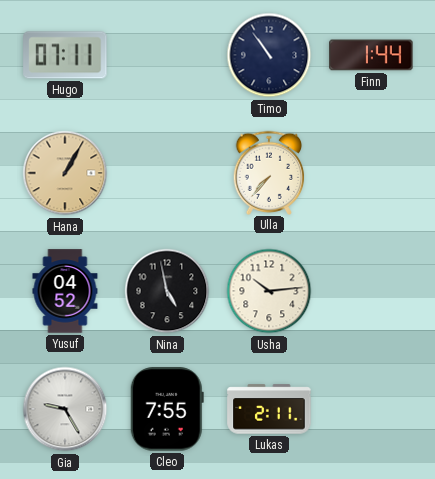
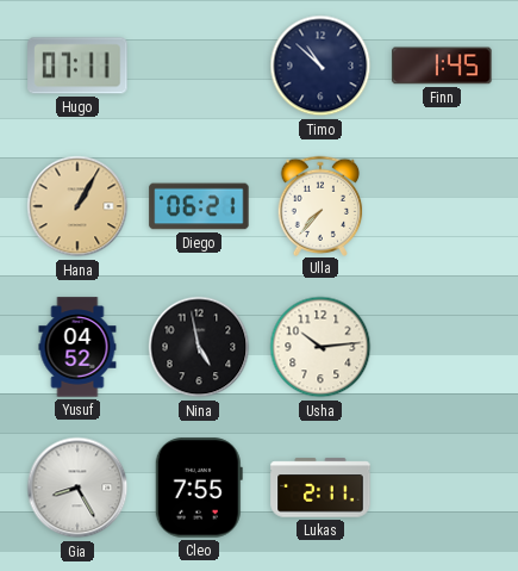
Timo: 10:54 -> 10:52 (320, 66)
Finn: 1:44 -> 1:45 (442, 66)
Diego: none -> 06:21 (199, 206)
Gia: 9:25 -> 8:25 (77, 488)
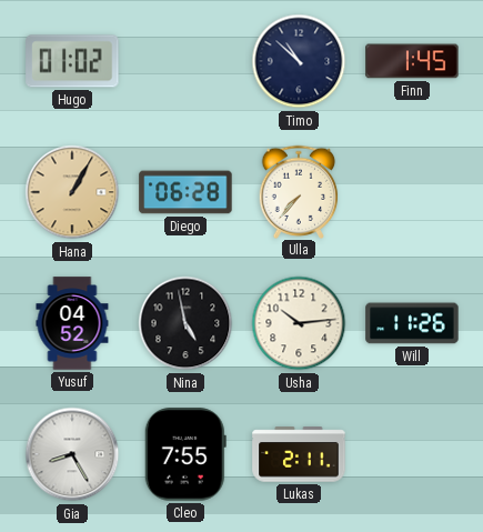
Hugo: 07:11 -> 01:02 (72, 61)
Diego: 06:21 -> 06:28 (185, 192)
Will: none -> 11:26 (412, 323)
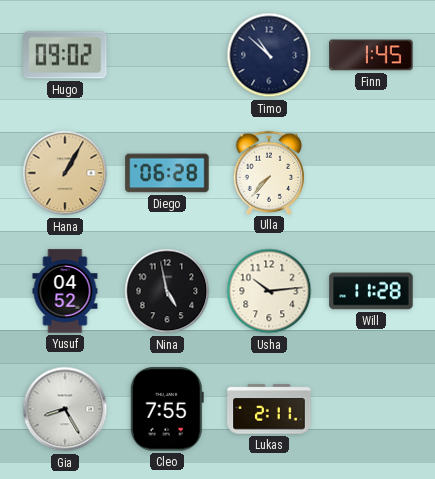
Hugo: 01:02 -> 09:02 (65, 55)
Will: 11:26 -> 11:28 (371, 291)
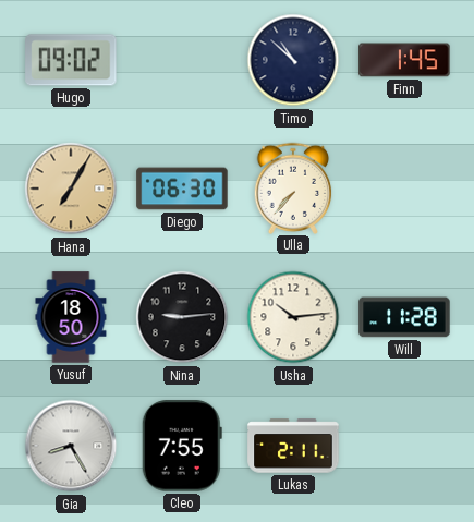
Hana: 1:05 -> 7:05 (71, 189)
Diego: 06:28 -> 06:30 (182, 189)
Yusuf: 04:52 -> 18:50 (71, 317)
Nina: 4:58 -> 9:14 (182, 317)
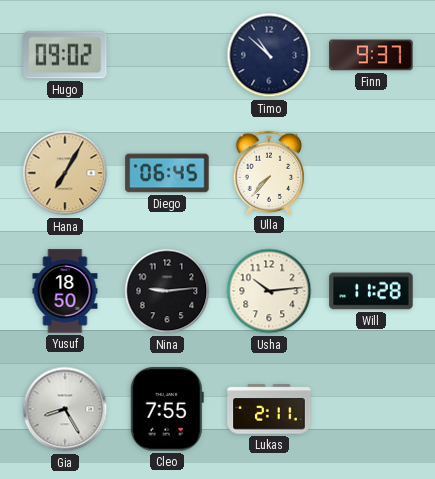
Finn: 1:45 -> 9:37 (371, 55)
Diego: 06:30 -> 06:45 (167, 173)
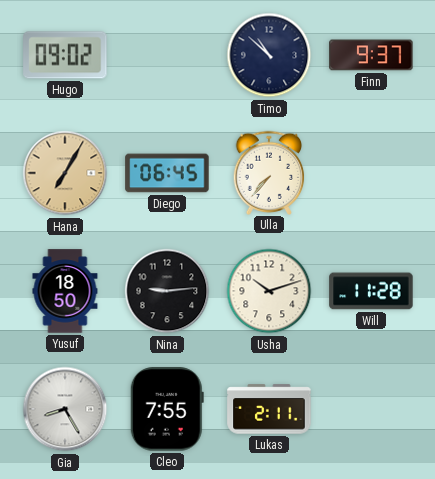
Usha: 10:14 -> 10:12 (269, 291)
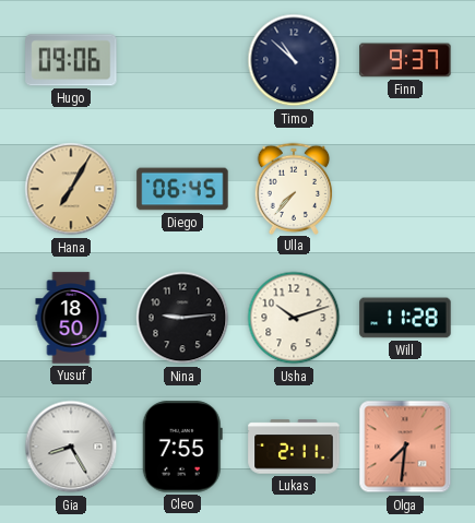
Hugo: 09:02 -> 09:06 (71, 60)
Olga: none -> 7:31 (405, 447)
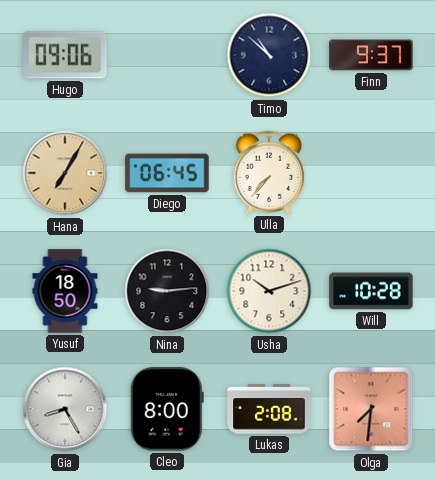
Will: 11:28 -> 10:28 (371, 291)
Cleo: 7:55 -> 8:00 (167, 409)
Lukas: 2:11 -> 2:08 (269, 409)
